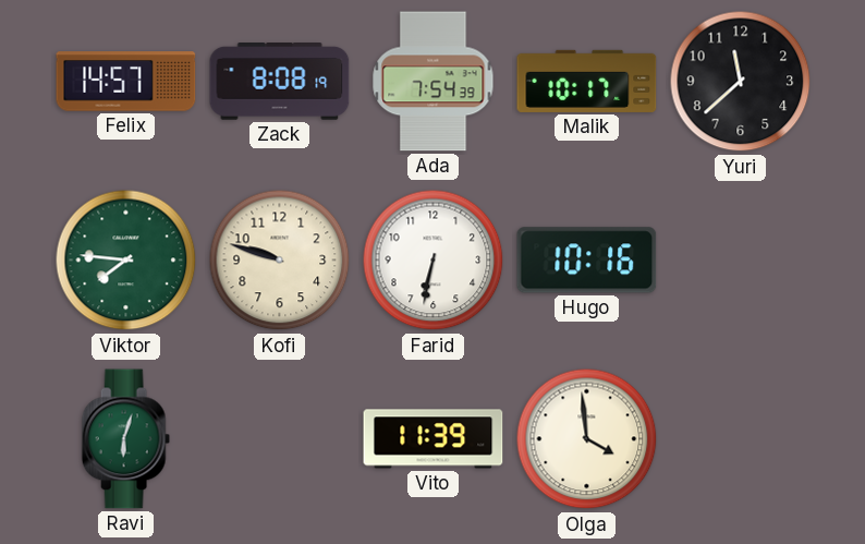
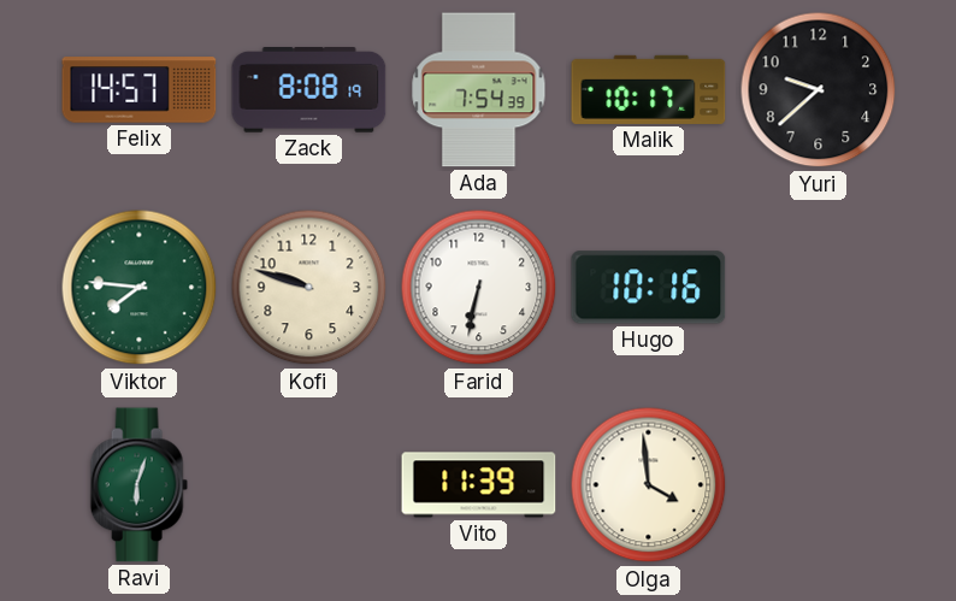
Yuri: 11:38 -> 9:38 (819, 90)
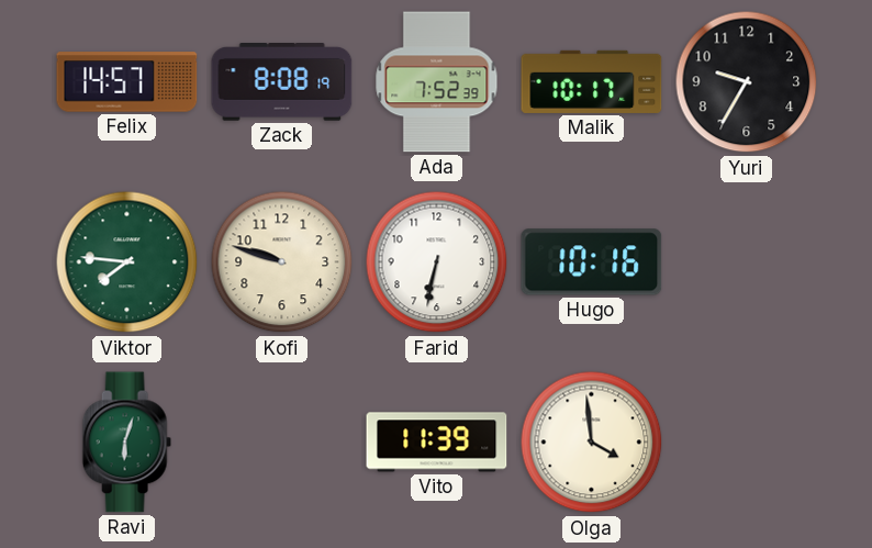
Ada: 7:54 -> 7:52 (437, 82)
Yuri: 9:38 -> 9:35 (747, 82)
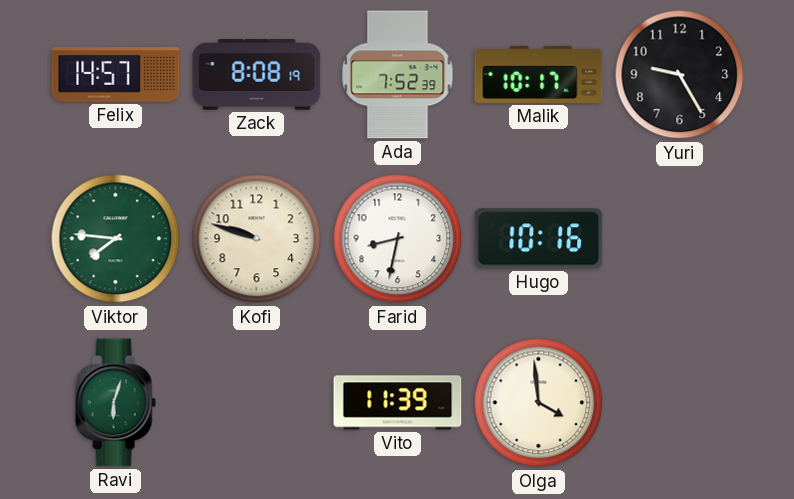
Yuri: 9:35 -> 9:25 (680, 75)
Farid: 6:32 -> 8:32 (398, 239)
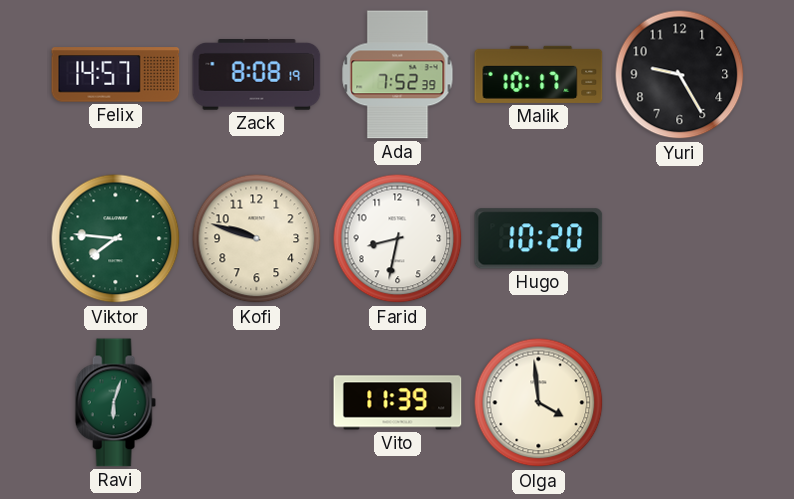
Hugo: 10:16 -> 10:20 (539, 239)
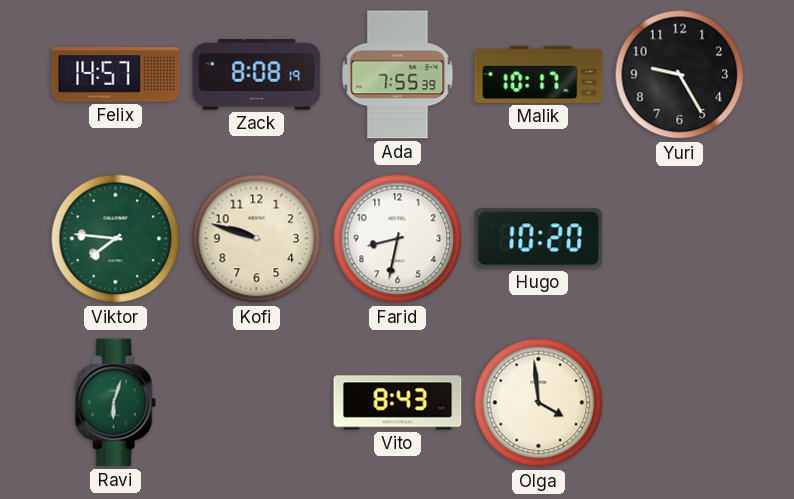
Ada: 7:52 -> 7:55 (398, 75)
Vito: 11:39 -> 8:43 (398, 403)
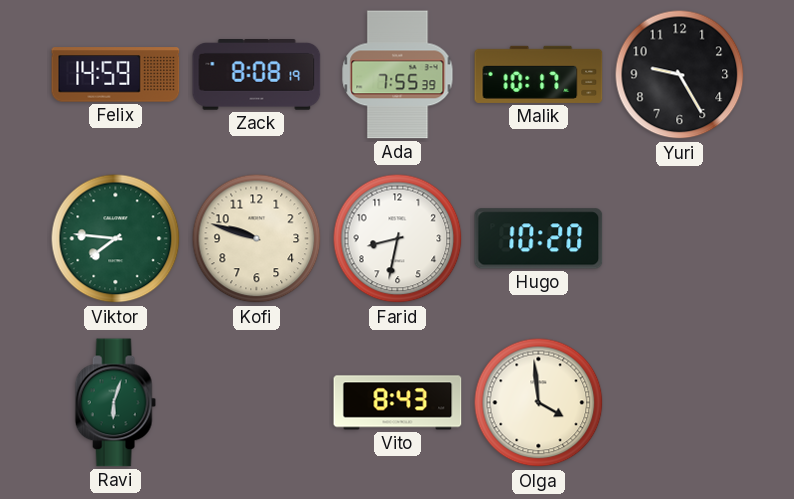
Felix: 14:57 -> 14:59 (116, 75)
